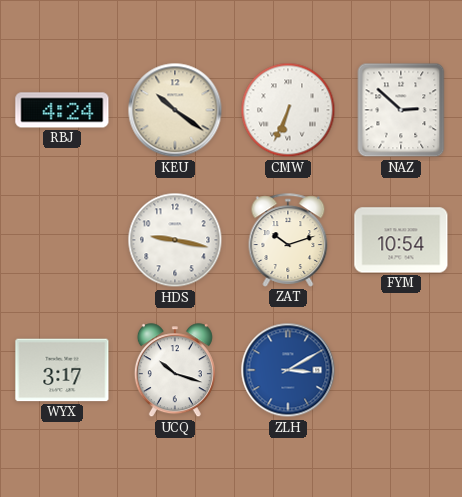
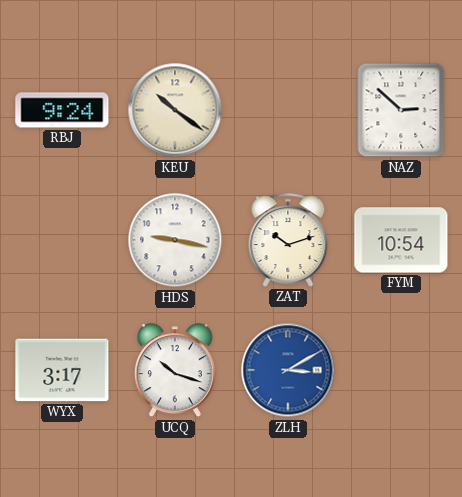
RBJ: 4:24 -> 9:24 (62, 110)
CMW: 6:34 -> none (288, 110)
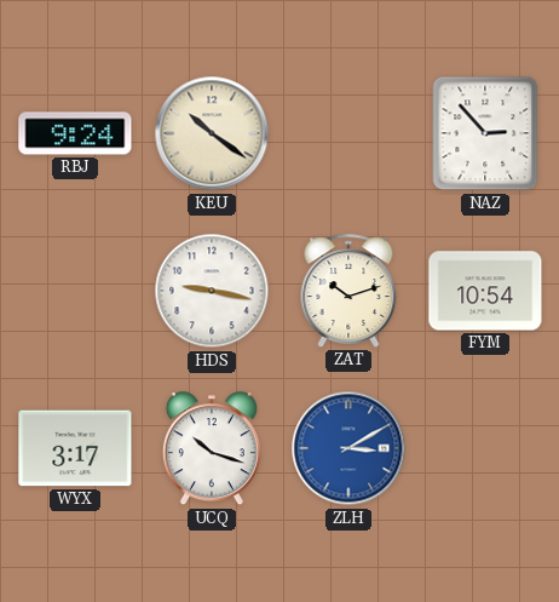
NAZ: 2:52 -> 2:53 (485, 133)
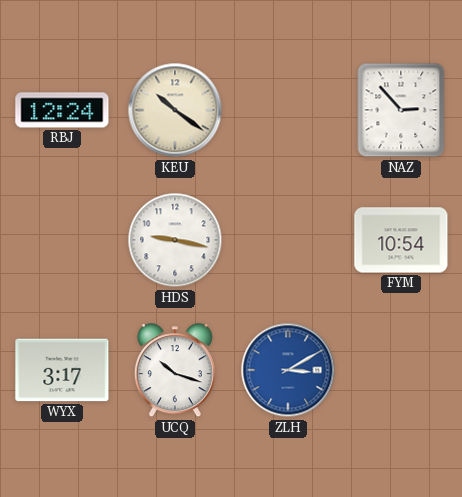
RBJ: 9:24 -> 12:24 (62, 110)
ZAT: 10:12 -> none (348, 291)
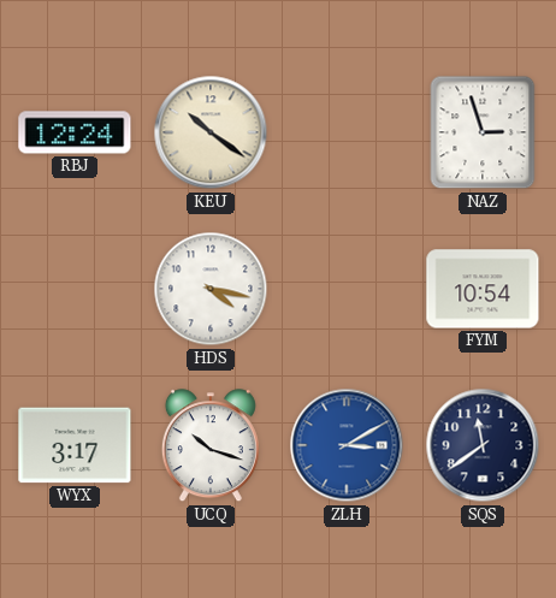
NAZ: 2:53 -> 2:57 (483, 132)
HDS: 9:17 -> 4:17 (211, 289)
SQS: none -> 11:39 (483, 445)
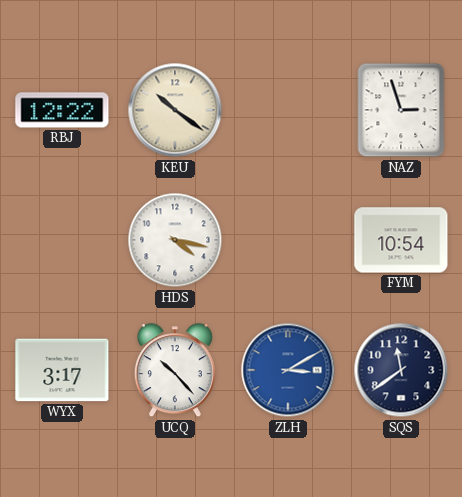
RBJ: 12:24 -> 12:22 (62, 110)
UCQ: 10:18 -> 10:23 (175, 371)
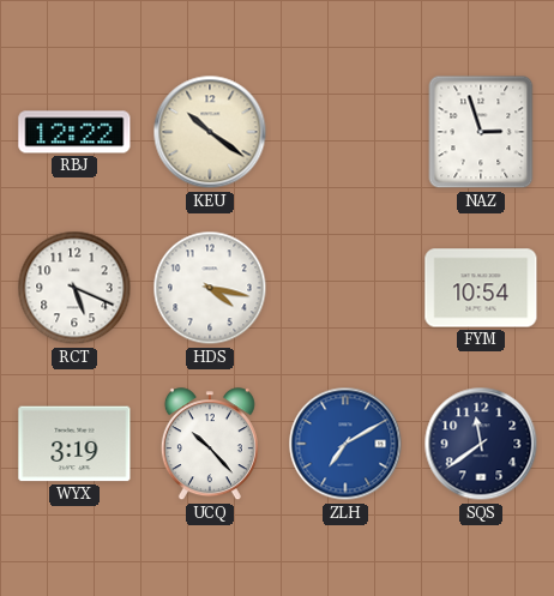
RCT: none -> 5:19 (74, 288)
WYX: 3:17 -> 3:19 (74, 444)
ZLH: 3:10 -> 7:10 (345, 444)
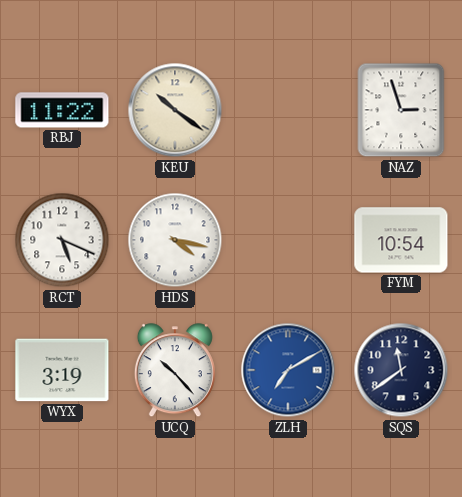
RBJ: 12:22 -> 11:22 (62, 110)
